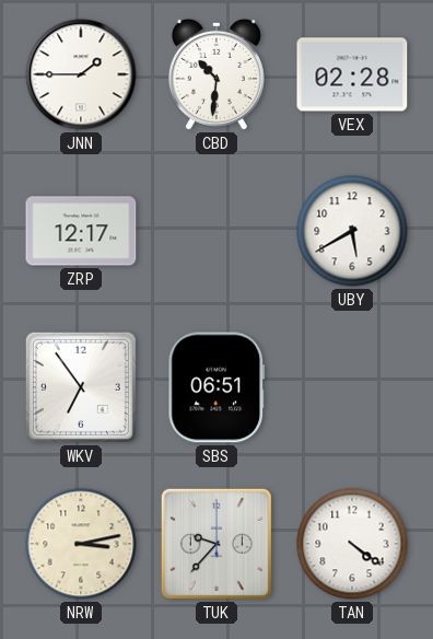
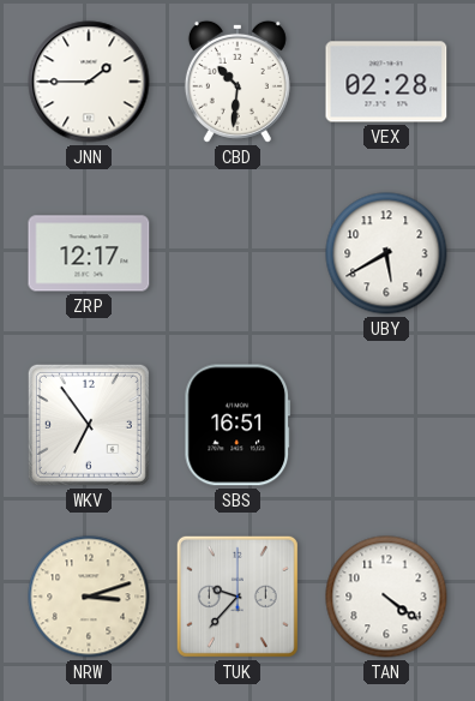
SBS: 06:51 -> 16:51 (237, 425)
NRW: 3:13 -> 3:12 (89, 597)
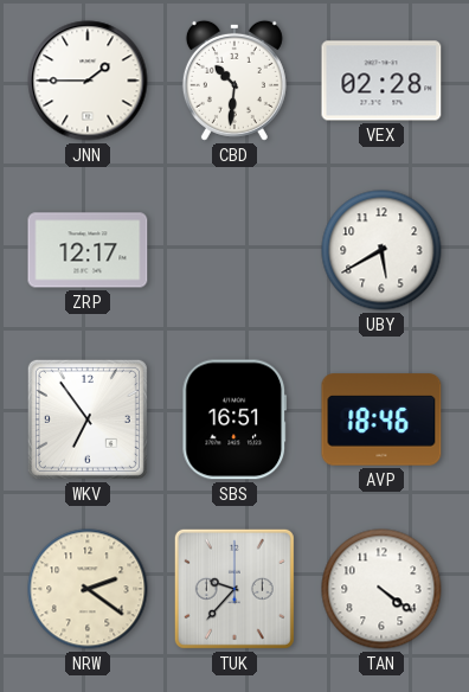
AVP: none -> 18:46 (381, 419)
NRW: 3:12 -> 2:21 (88, 589)
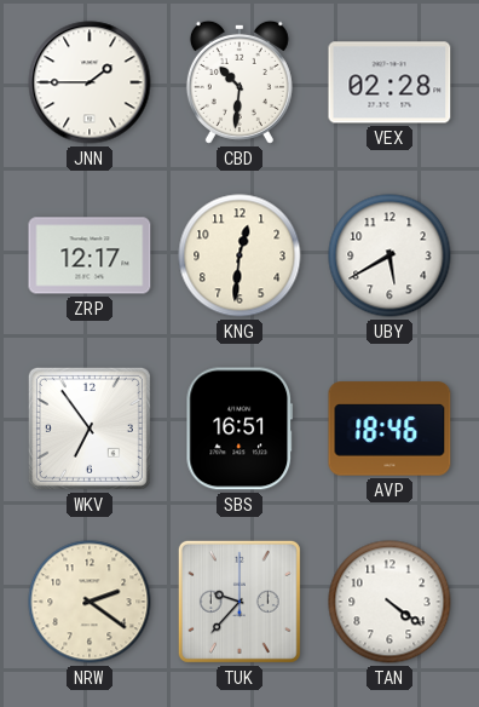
KNG: none -> 12:31 (239, 255)
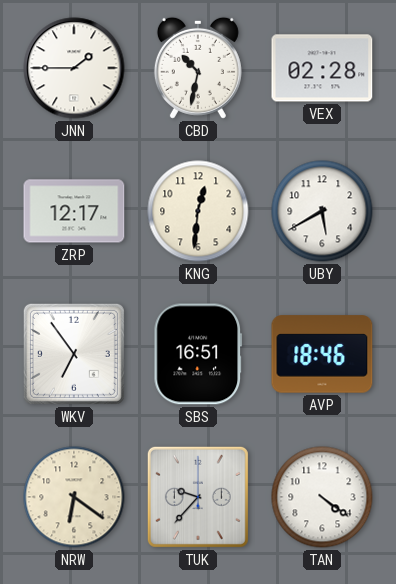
CBD: 10:31 -> 10:32 (198, 68)
NRW: 2:21 -> 6:21 (74, 497)
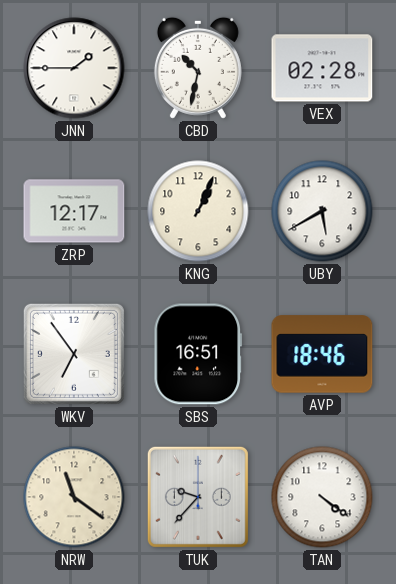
KNG: 12:31 -> 1:04 (198, 211)
NRW: 6:21 -> 11:21 (74, 497)
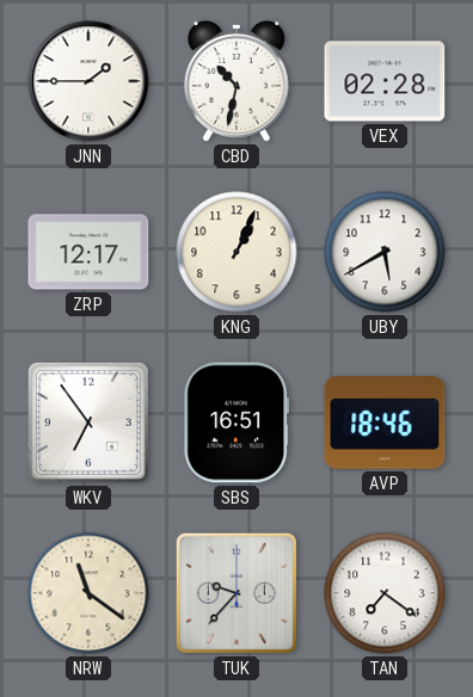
TAN: 4:21 -> 7:21 (385, 593)
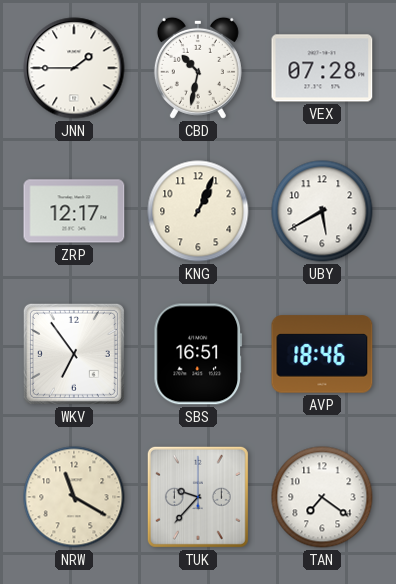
VEX: 02:28 -> 07:28 (322, 68)
NRW: 11:21 -> 11:20 (74, 497)
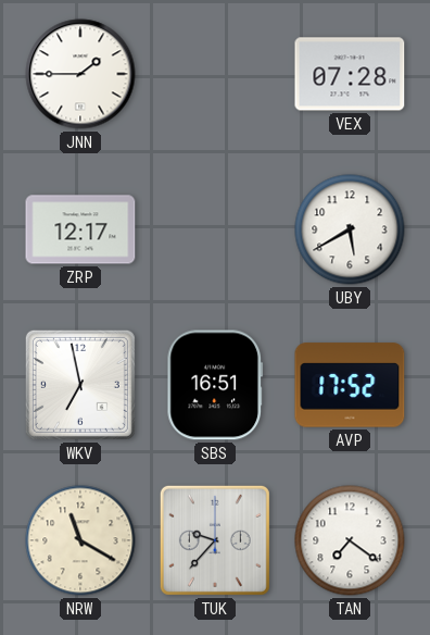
CBD: 10:32 -> none (198, 68)
KNG: 1:04 -> none (198, 211)
WKV: 6:54 -> 6:58 (80, 385)
AVP: 18:46 -> 17:52 (350, 385)
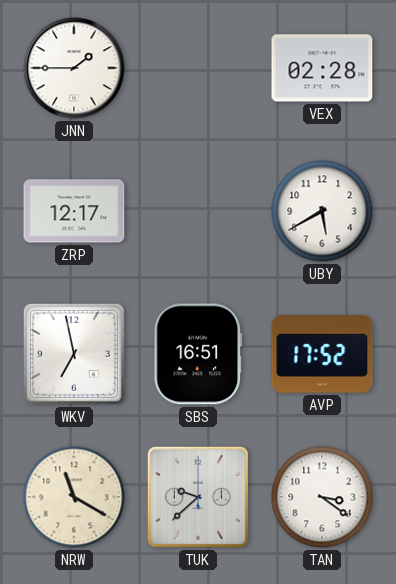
VEX: 07:28 -> 02:28 (322, 68)
TUK: 9:37 -> 9:38 (198, 497)
TAN: 7:21 -> 3:21 (322, 497)
